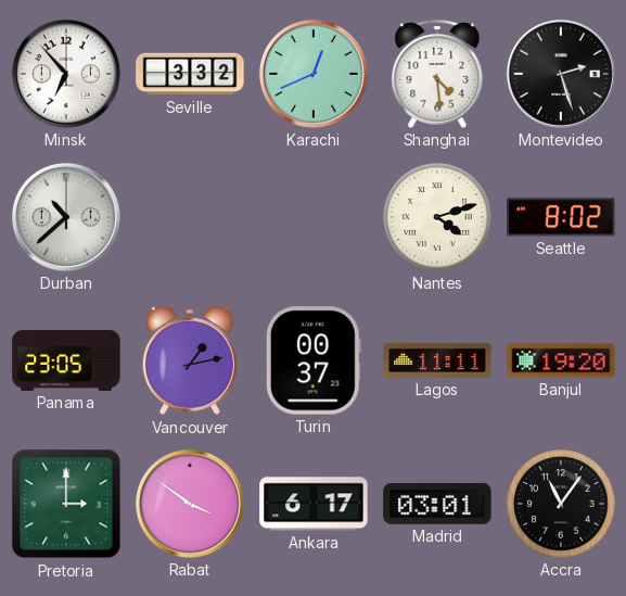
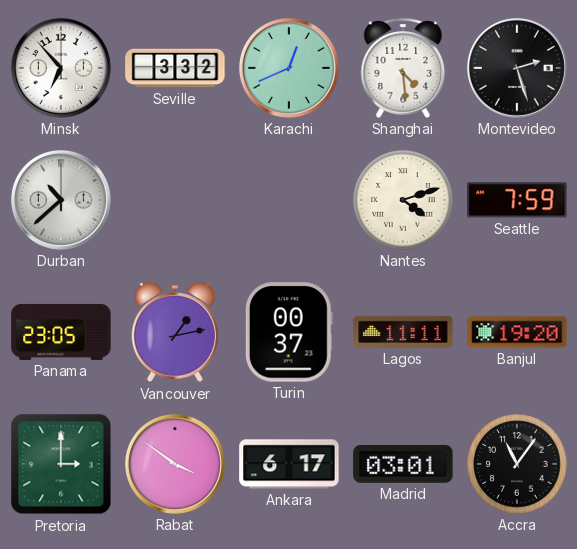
Seattle: 8:02 -> 7:59 (517, 200)
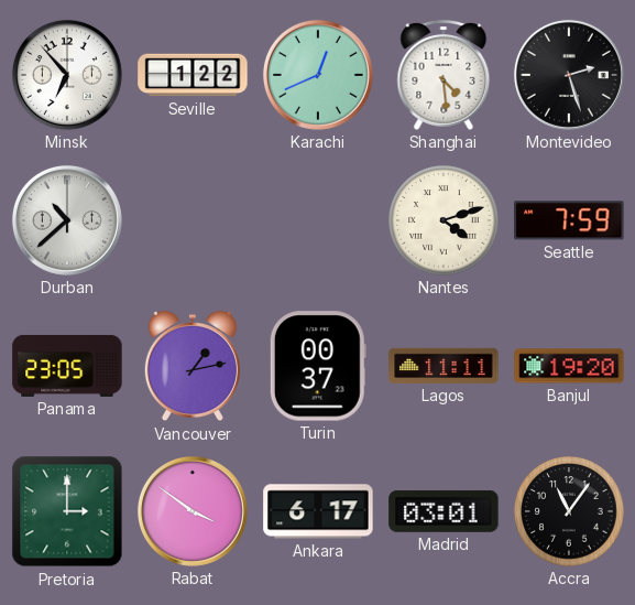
Seville: 3:32 -> 1:22 (193, 75)
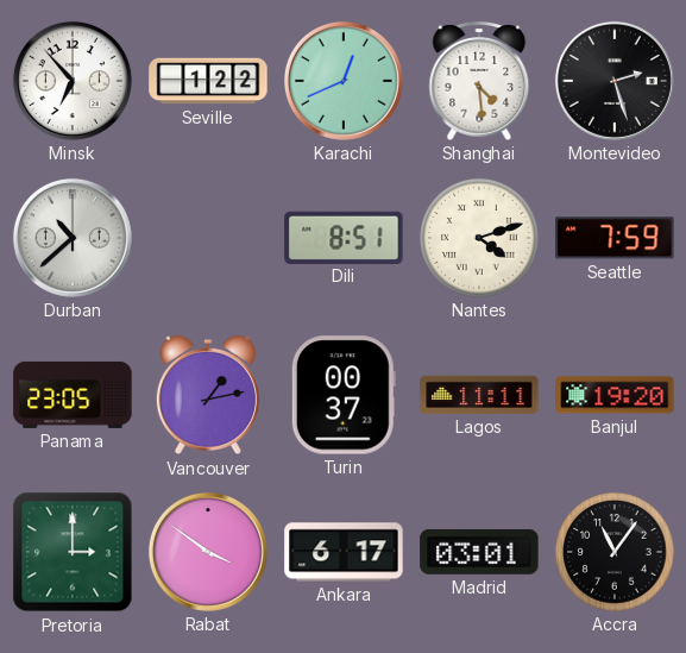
Dili: none -> 8:51 (344, 237)
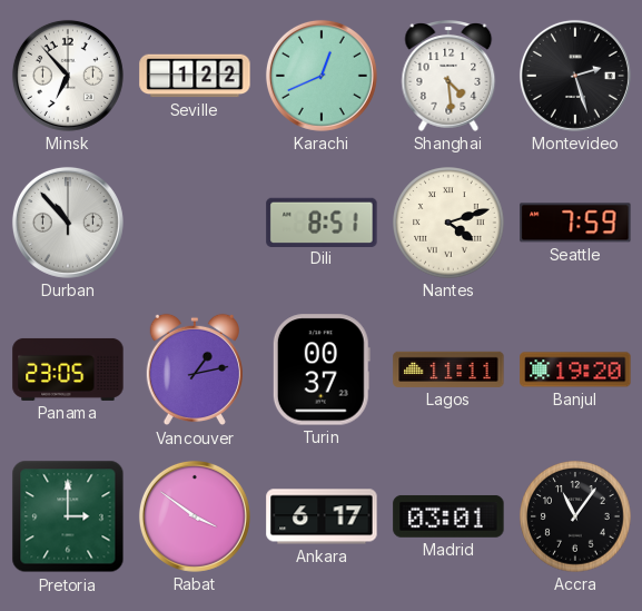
Durban: 10:38 -> 10:53 (68, 223)
